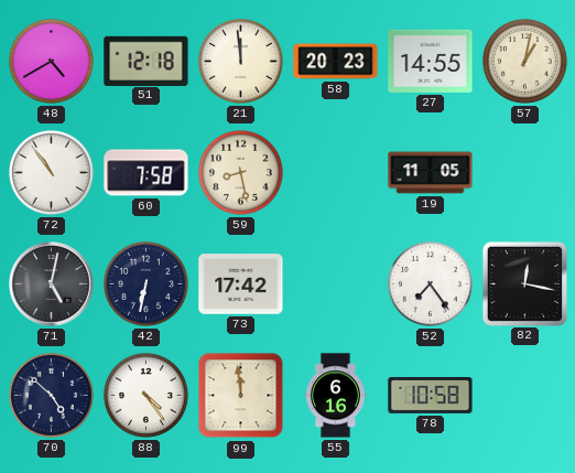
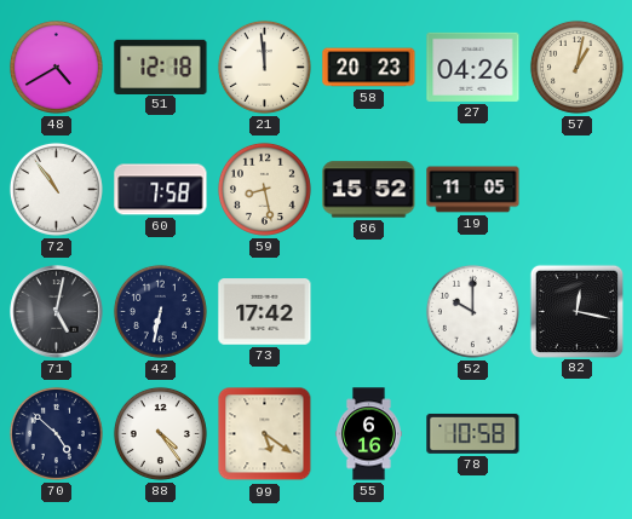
27: 14:55 -> 04:26 (473, 67)
86: none -> 15:52 (369, 190)
52: 7:24 -> 10:00 (472, 311)
99: 11:59 -> 5:21 (265, 434)
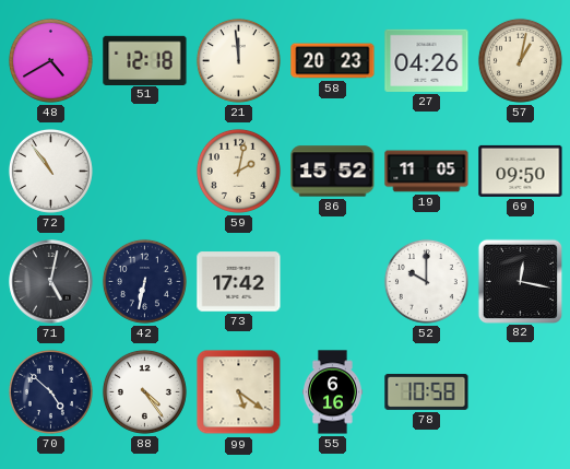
60: 7:58 -> none (161, 190)
59: 8:28 -> 2:02 (238, 171)
69: none -> 09:50 (521, 171)
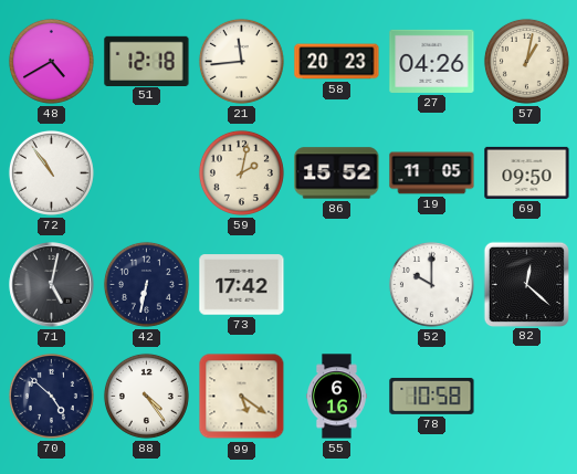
21: 11:59 -> 11:44 (241, 61)
82: 12:17 -> 12:22 (526, 284)
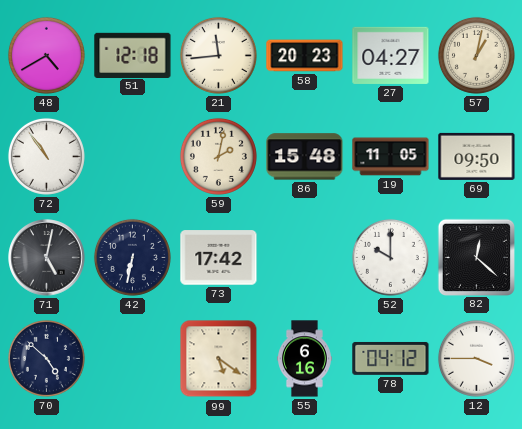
27: 04:26 -> 04:27 (391, 55)
86: 15:52 -> 15:48 (305, 157)
88: 4:24 -> none (146, 396)
78: 10:58 -> 04:12 (391, 358)
12: none -> 3:45 (476, 358)
